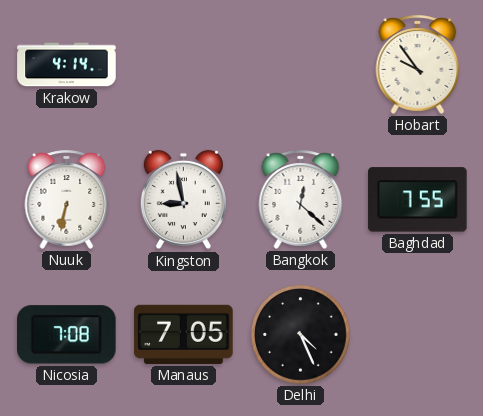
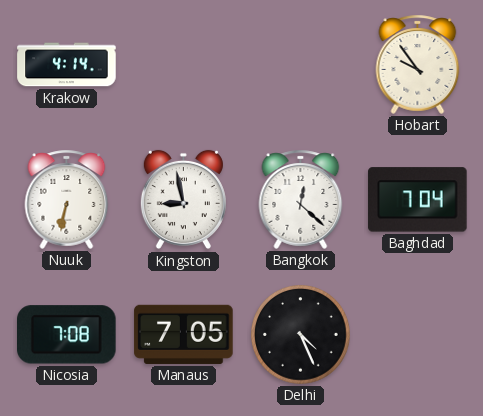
Baghdad: 7:55 -> 7:04 (418, 200)
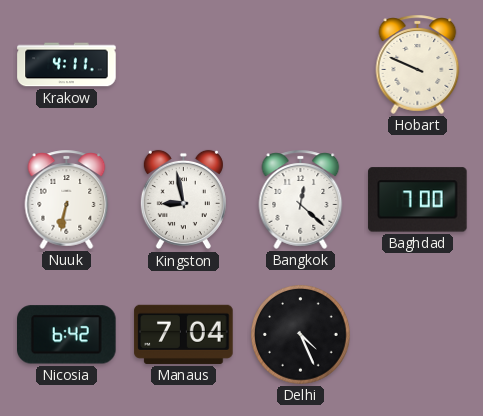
Krakow: 4:14 -> 4:11 (67, 65)
Hobart: 9:54 -> 9:49 (418, 64)
Baghdad: 7:04 -> 7:00 (418, 200)
Nicosia: 7:08 -> 6:42 (67, 335)
Manaus: 7:05 -> 7:04 (184, 334)
